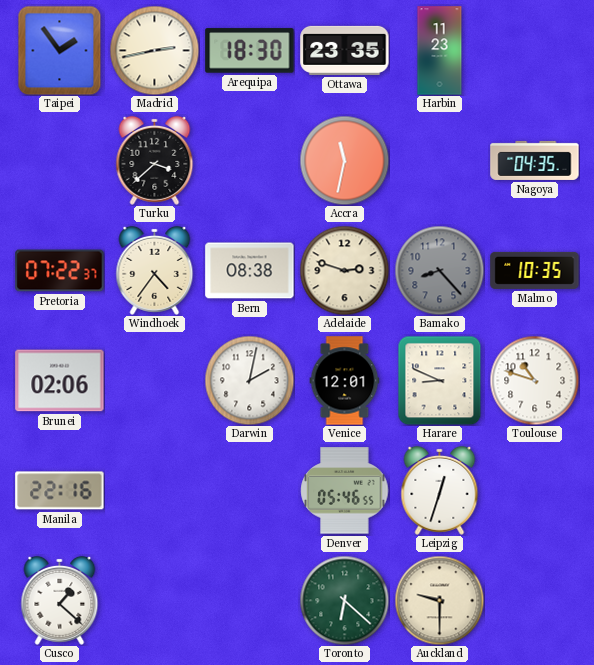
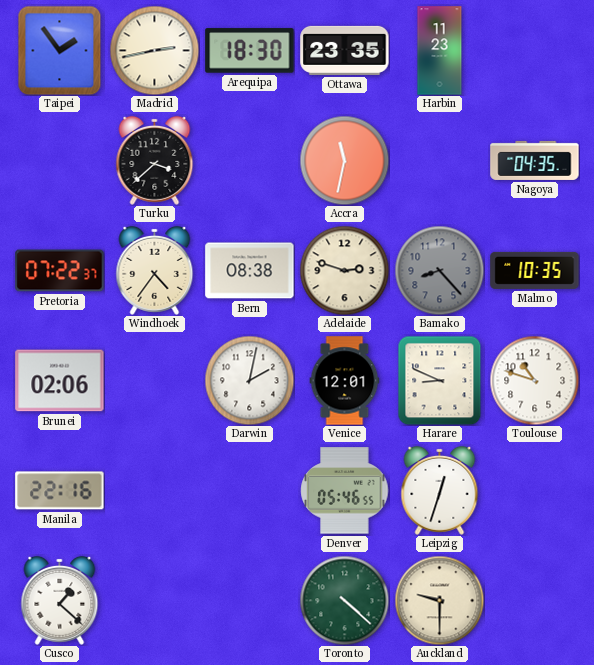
Toronto: 6:22 -> 4:22 (344, 600)
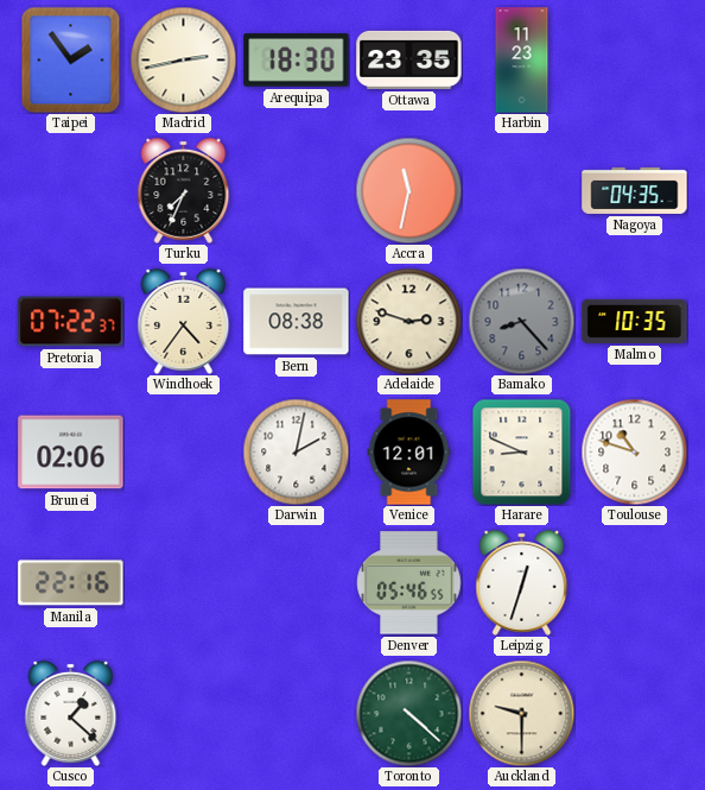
Turku: 3:38 -> 7:34 (184, 190)
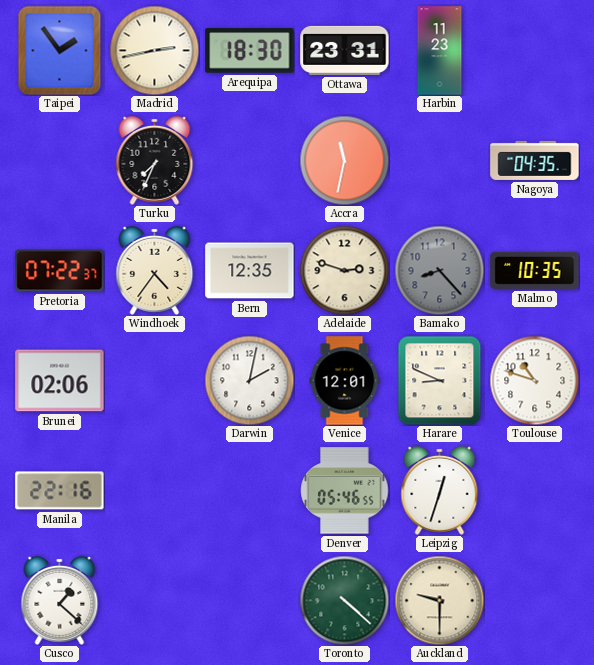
Ottawa: 23:35 -> 23:31 (345, 50)
Bern: 08:38 -> 12:35 (250, 271)
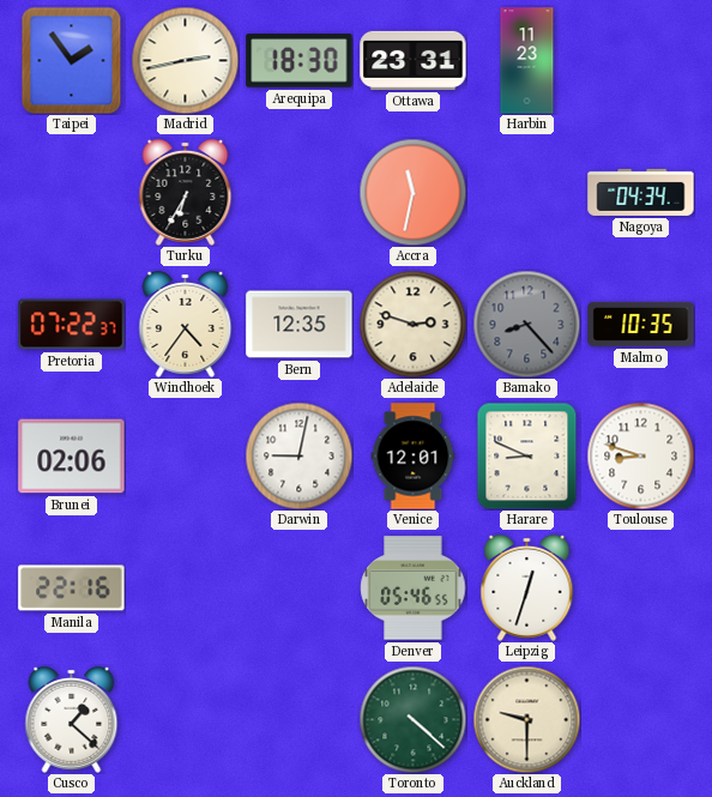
Turku: 7:34 -> 6:35 (186, 192)
Nagoya: 04:35 -> 04:34 (641, 192)
Darwin: 2:02 -> 9:02 (298, 455)
Toulouse: 10:48 -> 8:48 (640, 455)
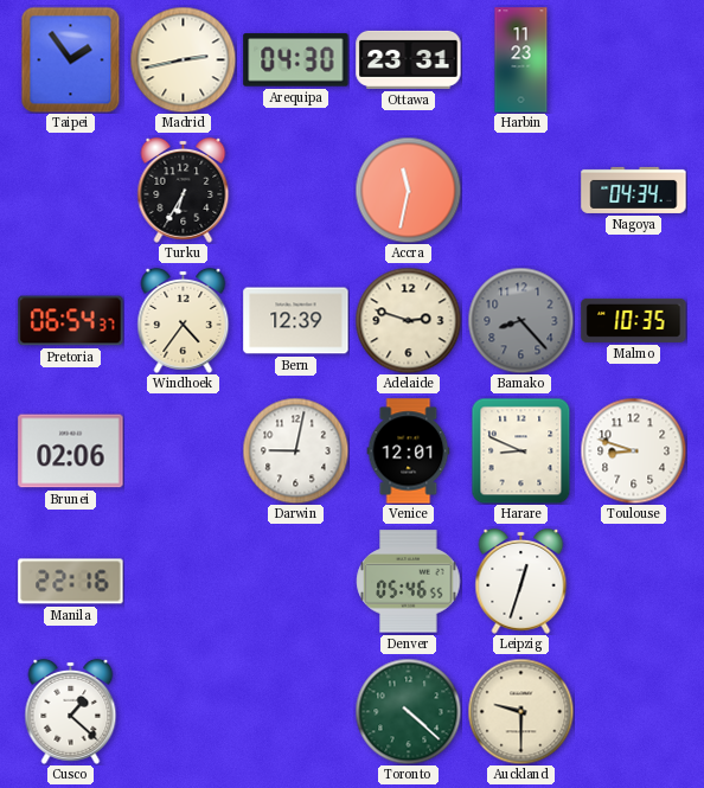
Arequipa: 18:30 -> 04:30 (296, 60)
Pretoria: 07:22 -> 06:54 (71, 321)
Bern: 12:35 -> 12:39 (296, 321)
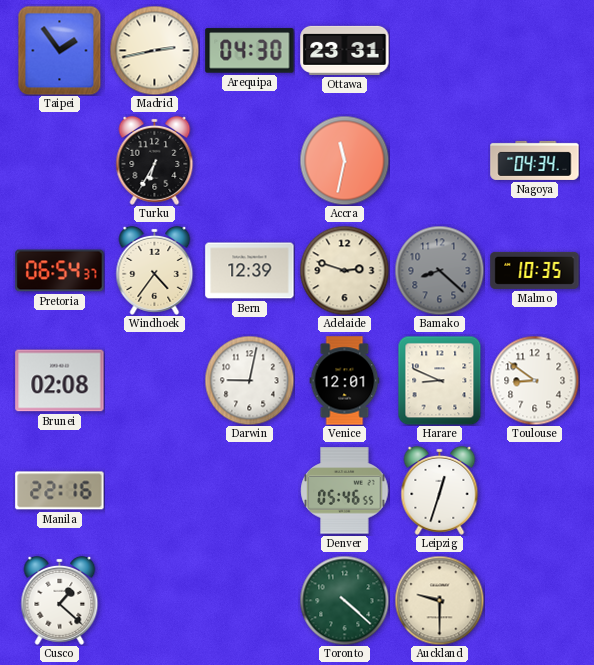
Harbin: 11:23 -> none (521, 60)
Bamako: 8:23 -> 8:22 (439, 270)
Brunei: 02:06 -> 02:08 (60, 381)
Toulouse: 8:48 -> 8:51 (534, 380)
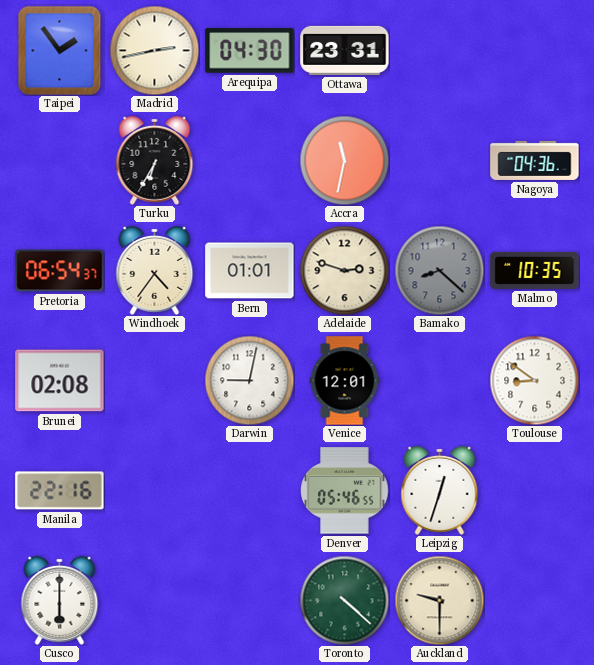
Nagoya: 04:34 -> 04:36 (535, 160)
Bern: 12:39 -> 01:01 (250, 271)
Harare: 8:49 -> none (440, 380)
Cusco: 1:22 -> 6:00 (60, 600)
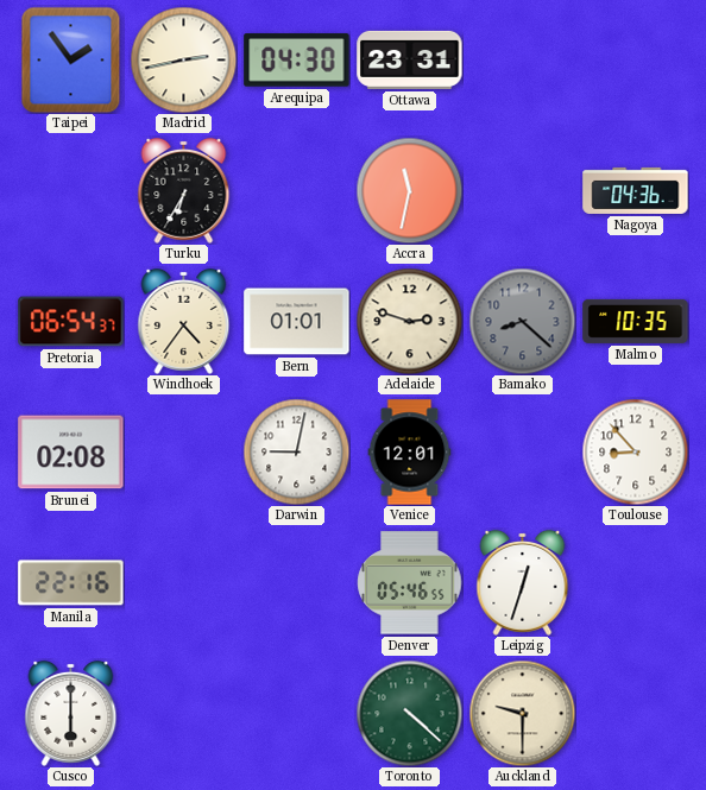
Toulouse: 8:51 -> 8:53 (635, 451)
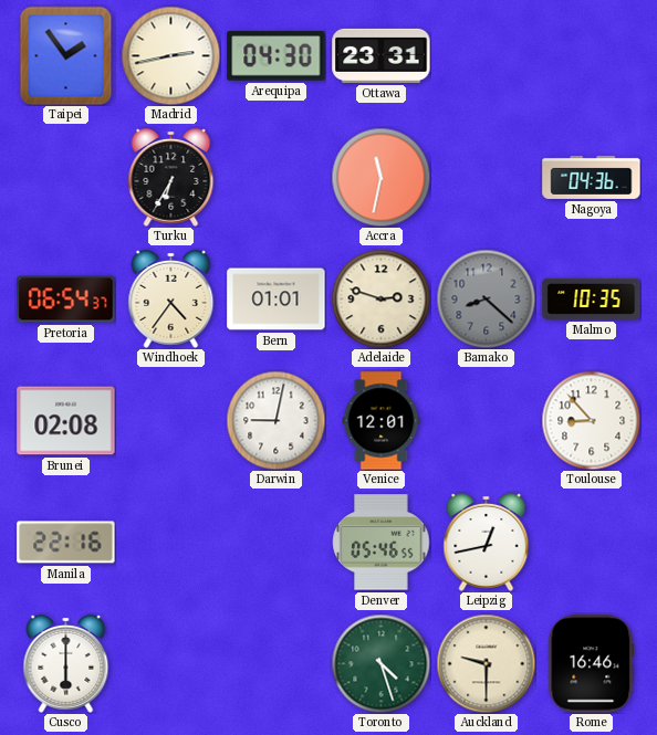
Leipzig: 12:33 -> 12:43 (487, 542)
Toronto: 4:22 -> 4:27 (380, 663)
Rome: none -> 16:46 (592, 664)
